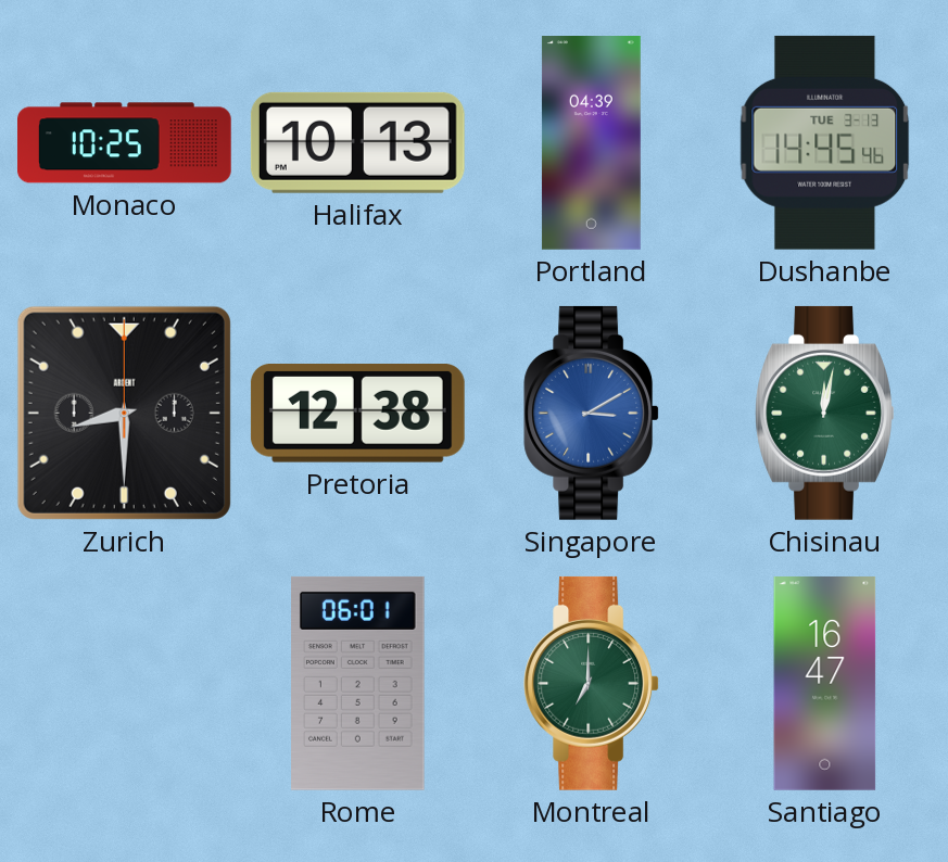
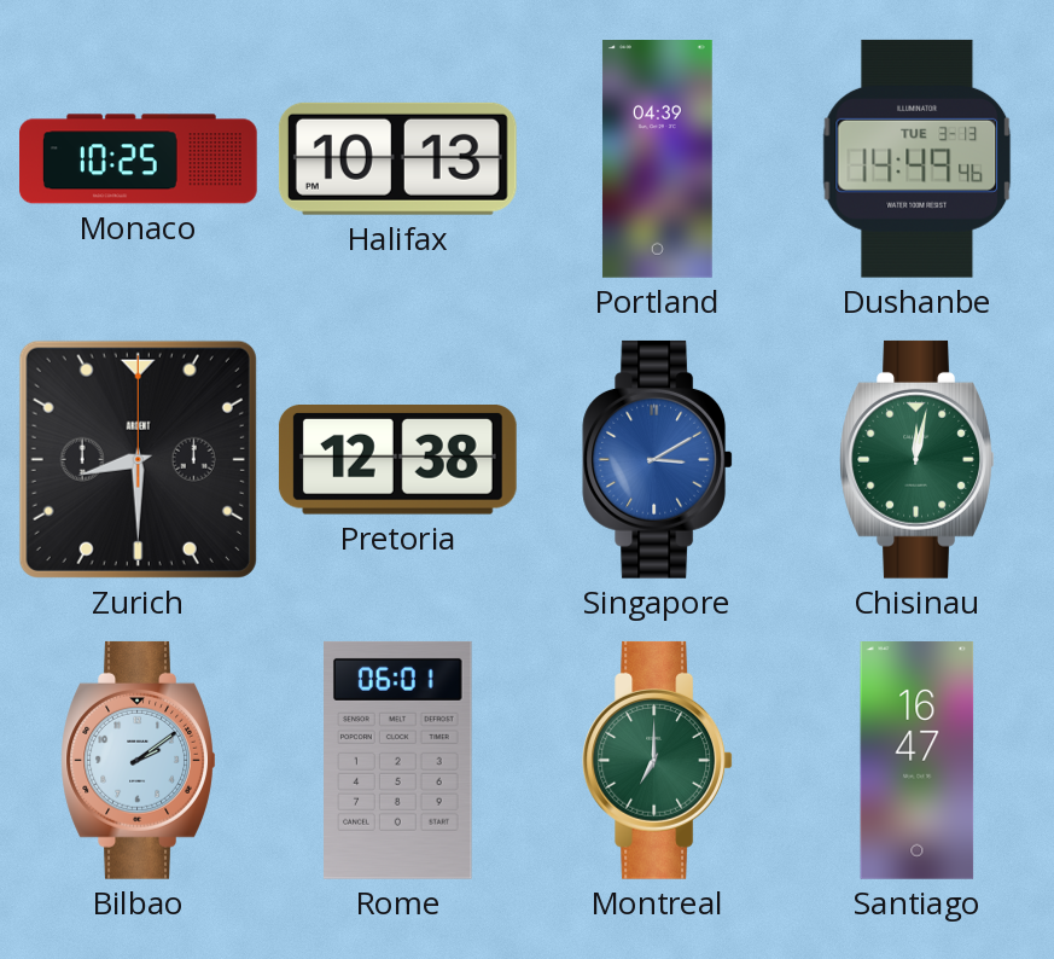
Dushanbe: 14:45 -> 14:49 (918, 158)
Bilbao: none -> 2:09 (139, 760)
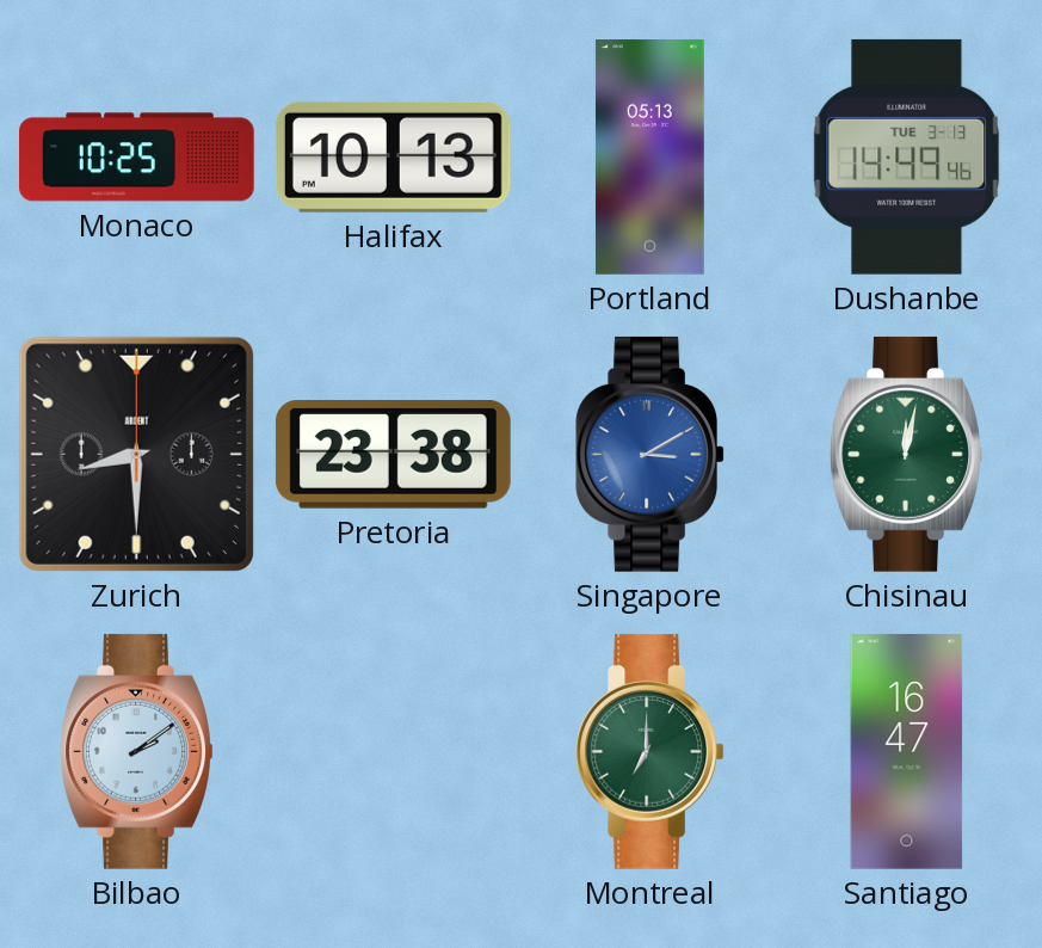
Portland: 04:39 -> 05:13 (649, 158)
Pretoria: 12:38 -> 23:38 (393, 455)
Rome: 06:01 -> none (398, 760)
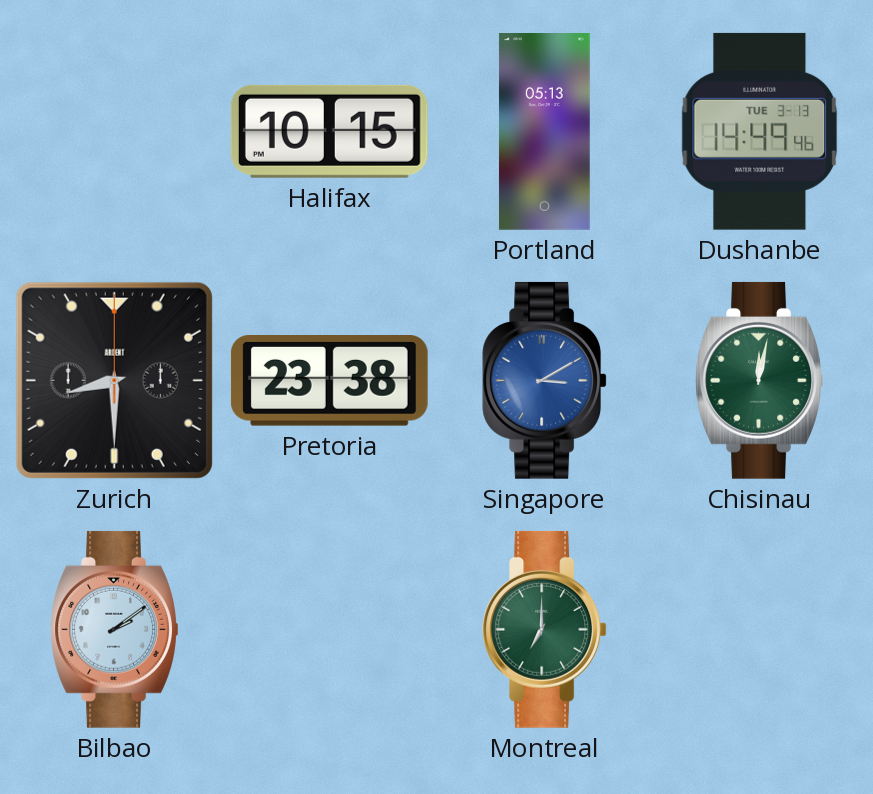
Monaco: 10:25 -> none (137, 158)
Halifax: 10:13 -> 10:15 (329, 131)
Santiago: 16:47 -> none (907, 752)
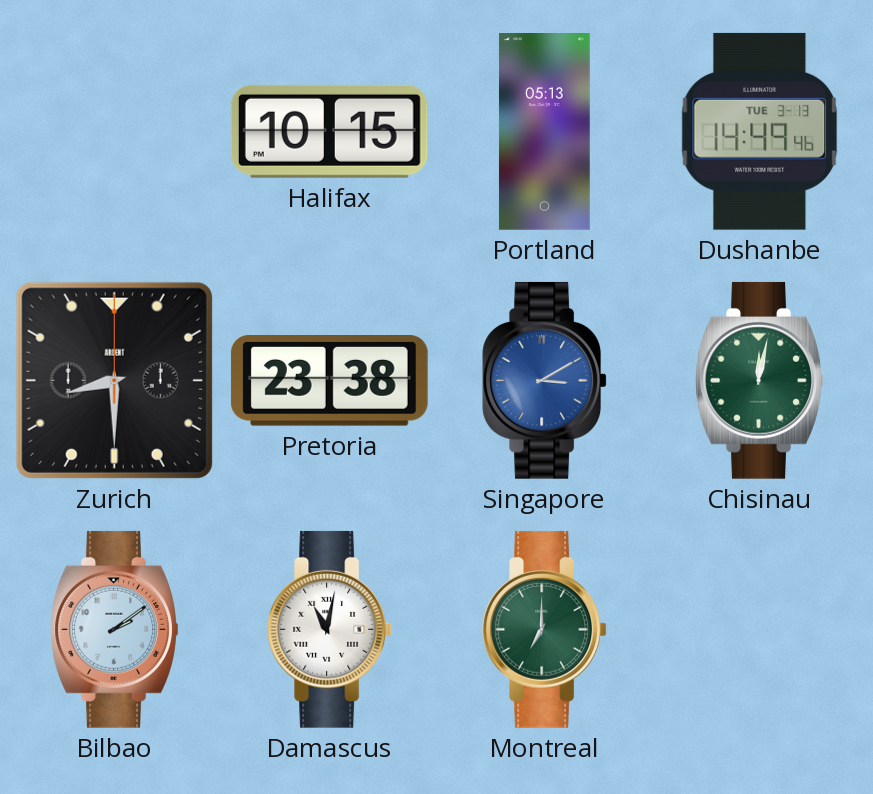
Damascus: none -> 11:02 (330, 629)
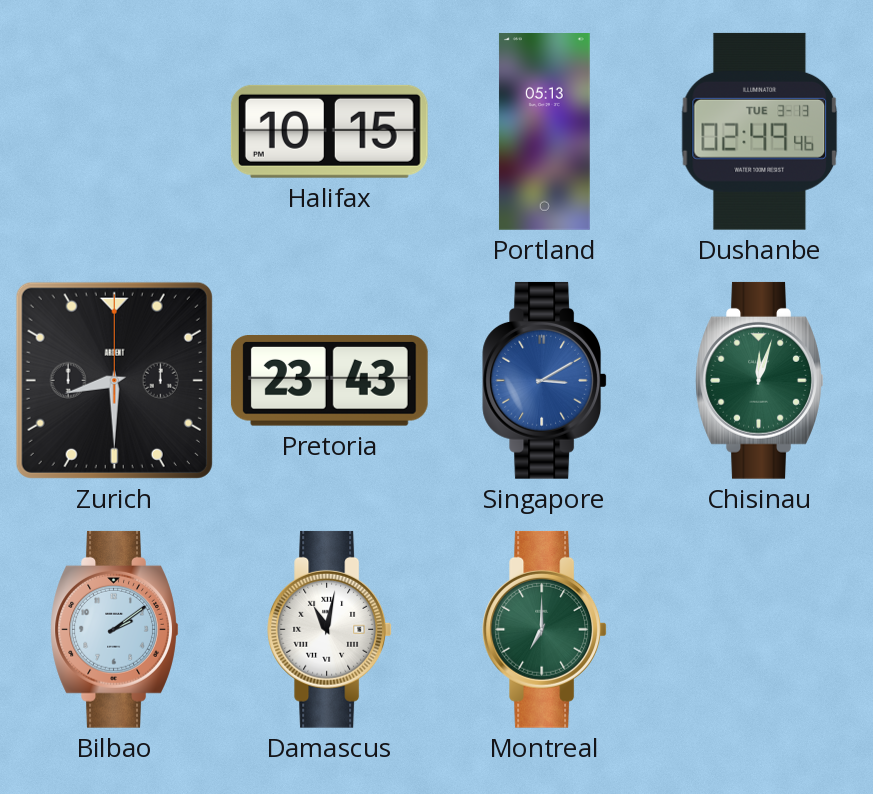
Dushanbe: 14:49 -> 02:49 (760, 131)
Pretoria: 23:38 -> 23:43 (329, 381)
Chisinau: 12:02 -> 12:03 (760, 380)
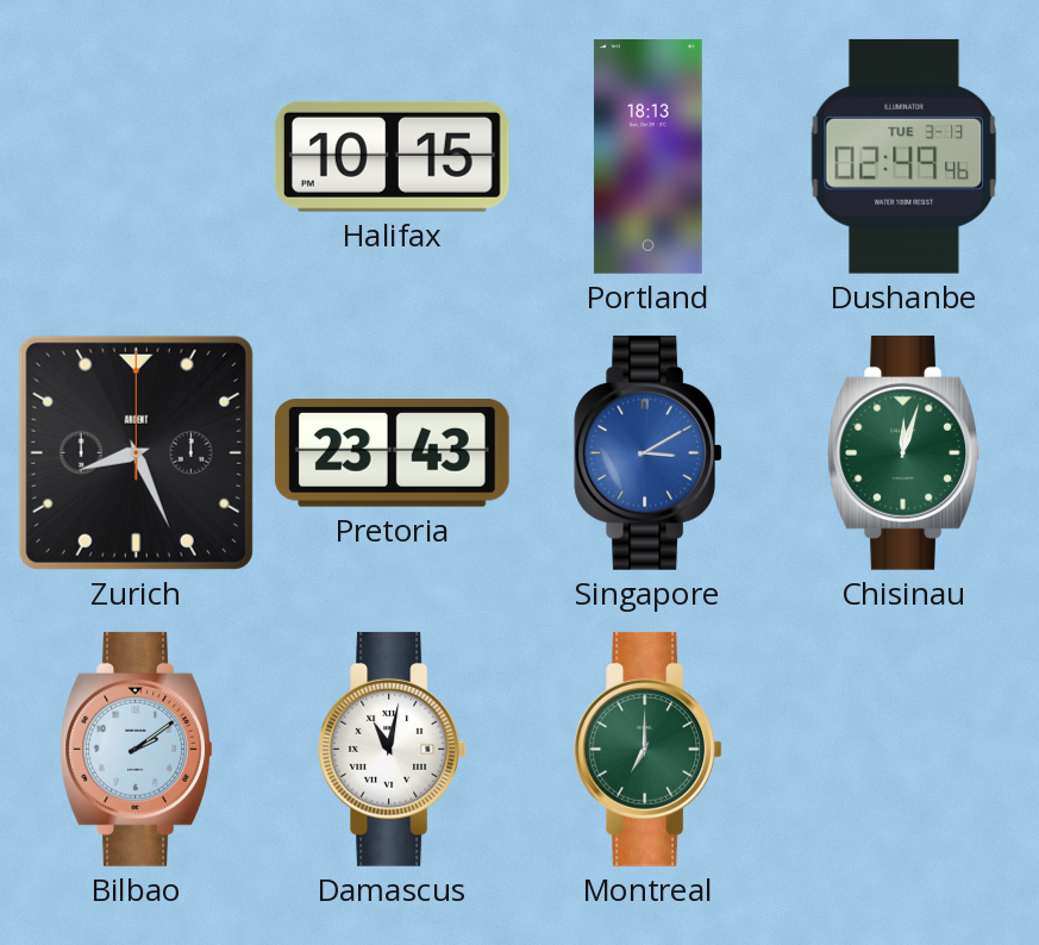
Portland: 05:13 -> 18:13 (647, 157)
Zurich: 8:30 -> 8:26 (136, 452)
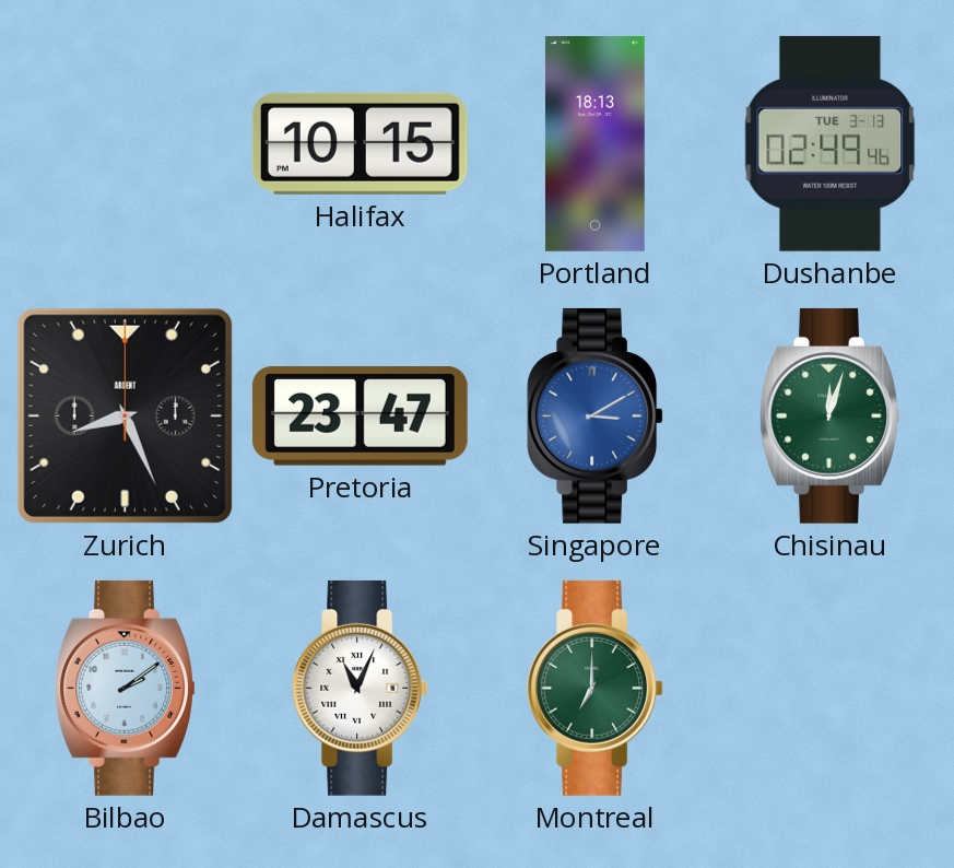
Pretoria: 23:43 -> 23:47 (360, 417)
Damascus: 11:02 -> 11:04 (361, 688)
